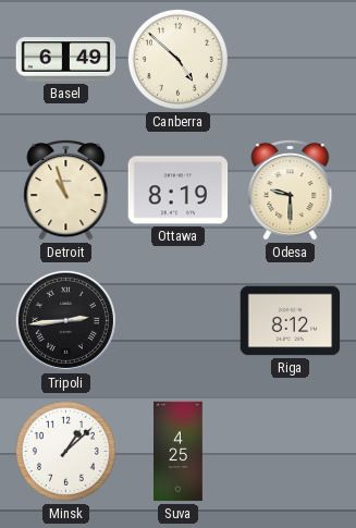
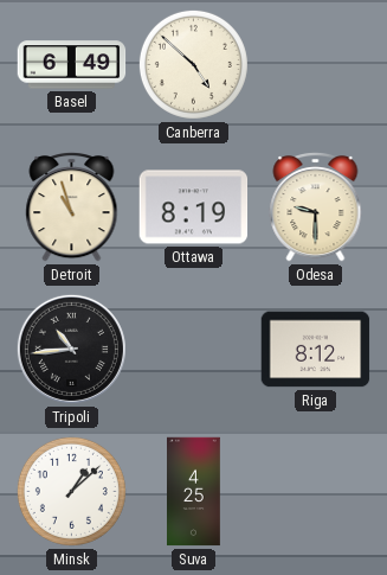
Tripoli: 2:44 -> 10:44 (71, 349)
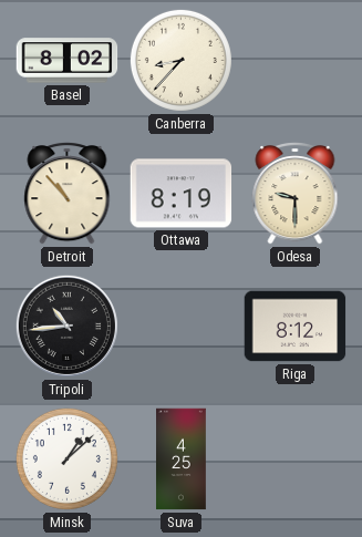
Basel: 6:49 -> 8:02 (68, 61)
Canberra: 4:52 -> 8:37 (180, 60)
Detroit: 10:57 -> 10:53 (68, 194)
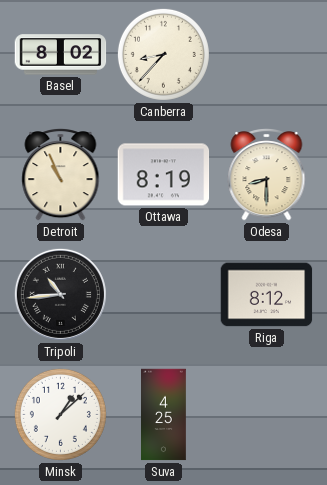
Detroit: 10:53 -> 10:56 (61, 175)
Odesa: 9:30 -> 8:30 (267, 175)
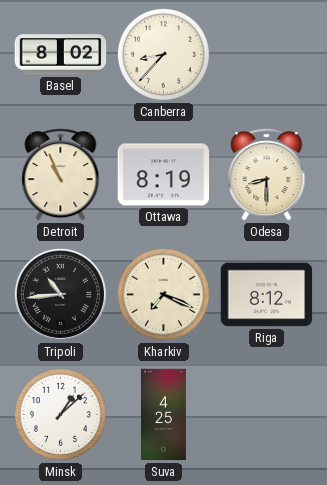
Kharkiv: none -> 7:19 (163, 294)
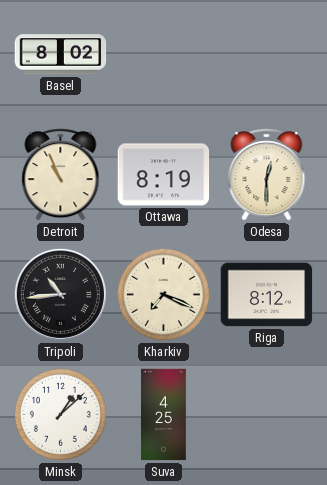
Canberra: 8:37 -> none (163, 54)
Odesa: 8:30 -> 12:30 (267, 175)
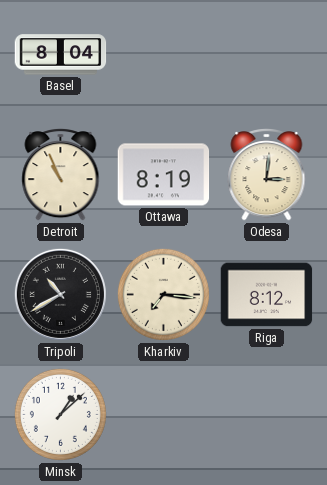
Basel: 8:02 -> 8:04 (61, 55)
Odesa: 12:30 -> 3:01 (267, 175)
Tripoli: 10:44 -> 10:40 (60, 294)
Kharkiv: 7:19 -> 7:16 (163, 294)
Suva: 4:25 -> none (164, 415)
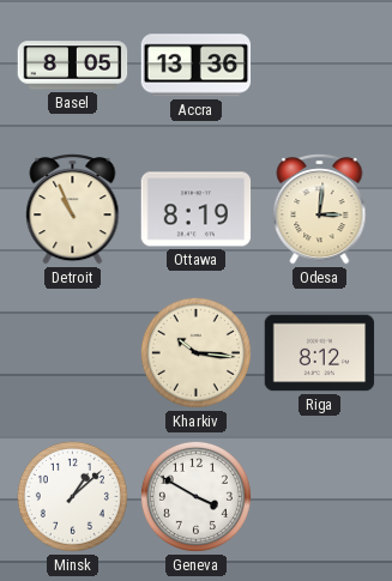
Basel: 8:04 -> 8:05 (73, 66)
Accra: none -> 13:36 (197, 66)
Tripoli: 10:40 -> none (60, 294)
Kharkiv: 7:16 -> 10:16 (195, 352)
Geneva: none -> 3:50 (195, 496)
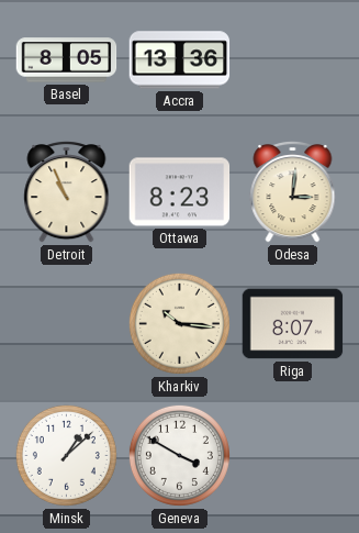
Ottawa: 8:19 -> 8:23 (180, 192)
Riga: 8:12 -> 8:07 (293, 324)
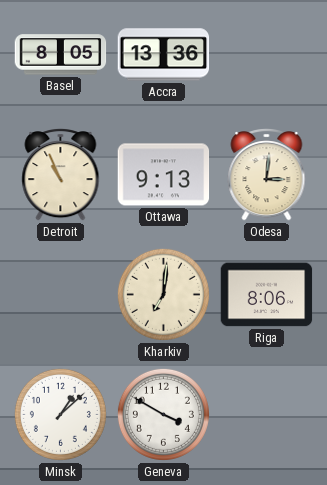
Ottawa: 8:23 -> 9:13 (164, 175)
Kharkiv: 10:16 -> 7:01 (163, 294)
Riga: 8:07 -> 8:06 (267, 295)
